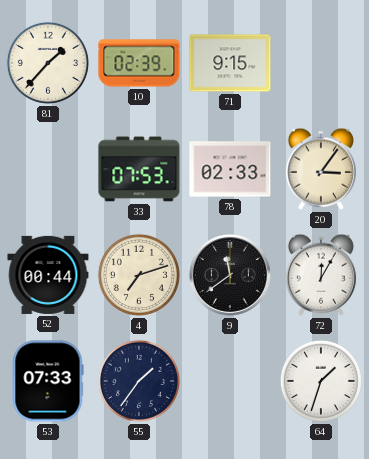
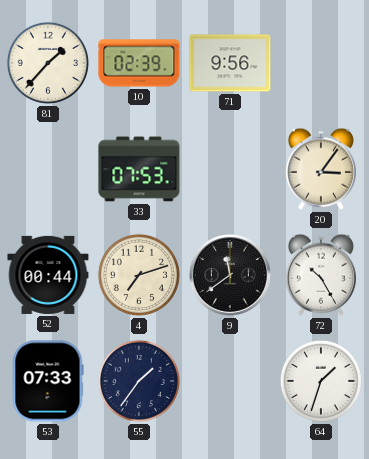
71: 9:15 -> 9:56 (230, 63)
78: 02:33 -> none (230, 169)
72: 12:05 -> 10:25 (321, 275)
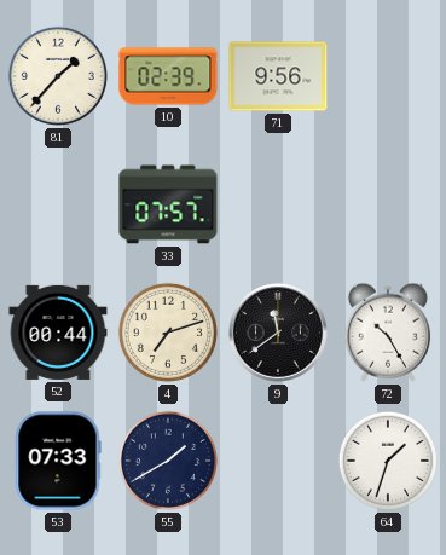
33: 07:53 -> 07:57 (168, 204)
20: 3:06 -> none (321, 169)
55: 1:36 -> 1:40 (168, 461)
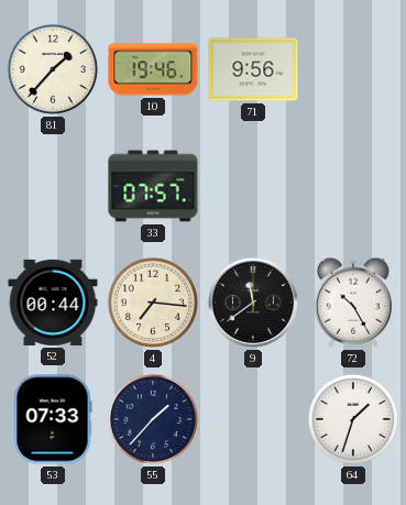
10: 02:39 -> 19:46 (153, 69)
4: 7:12 -> 7:16 (153, 303)
55: 1:40 -> 1:37 (153, 419)
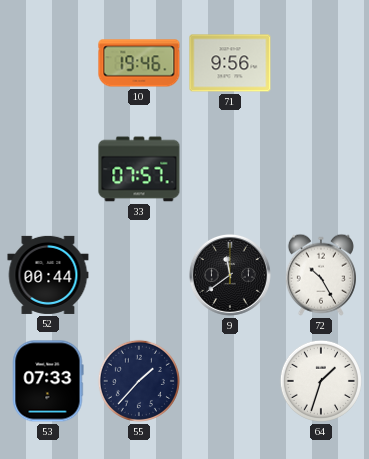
81: 1:37 -> none (53, 69)
4: 7:16 -> none (153, 303)
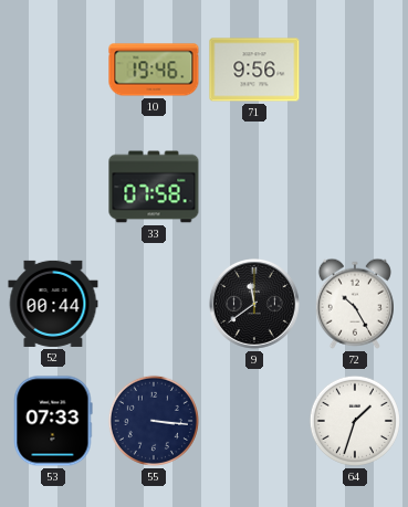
33: 07:57 -> 07:58 (154, 187)
55: 1:37 -> 3:16 (154, 421)
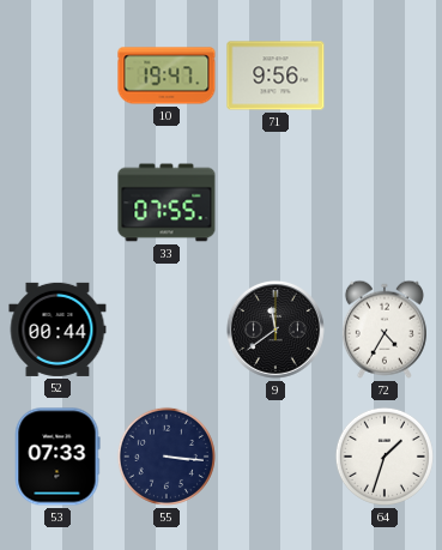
10: 19:46 -> 19:47 (166, 75)
33: 07:58 -> 07:55 (166, 203)
72: 10:25 -> 4:35 (385, 330)
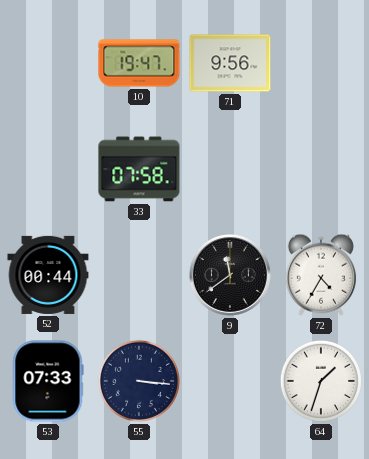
33: 07:55 -> 07:58 (139, 169)
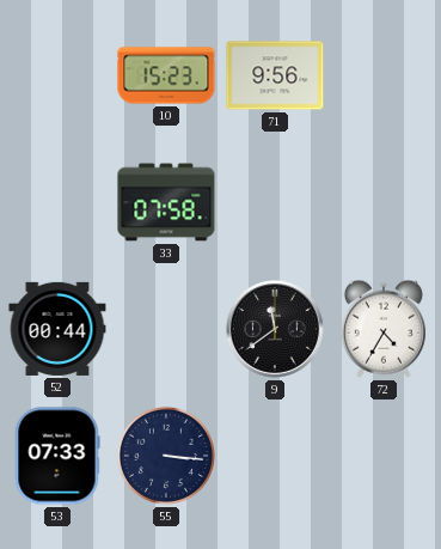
10: 19:47 -> 15:23 (166, 75)
64: 1:33 -> none (321, 381)
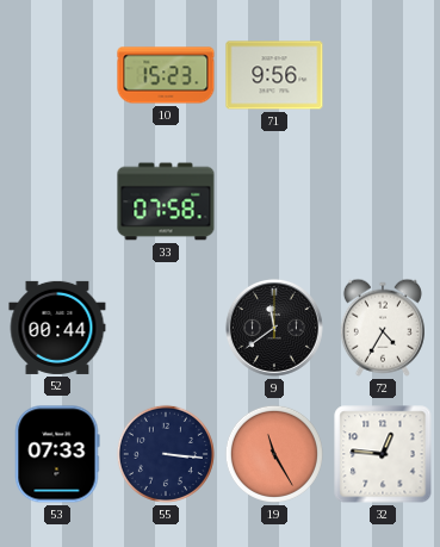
19: none -> 11:25 (274, 454)
32: none -> 12:46 (383, 454)
